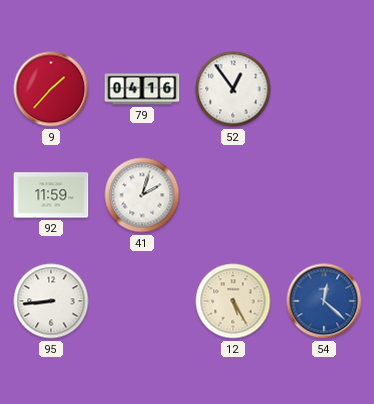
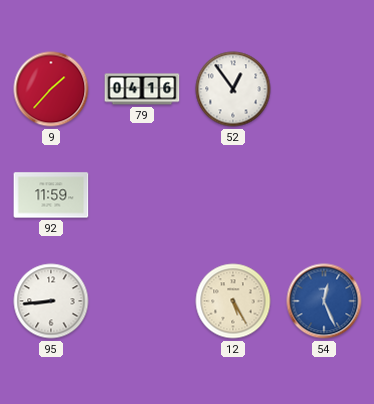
41: 2:03 -> none (142, 195)
54: 12:22 -> 12:26 (324, 301)
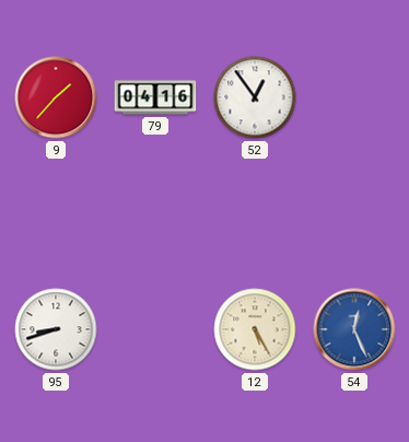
92: 11:59 -> none (51, 195)
95: 8:44 -> 8:42 (56, 329)
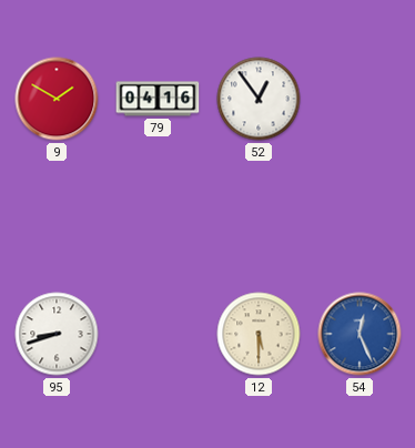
9: 1:37 -> 1:50 (57, 99)
12: 5:25 -> 5:30 (259, 334)
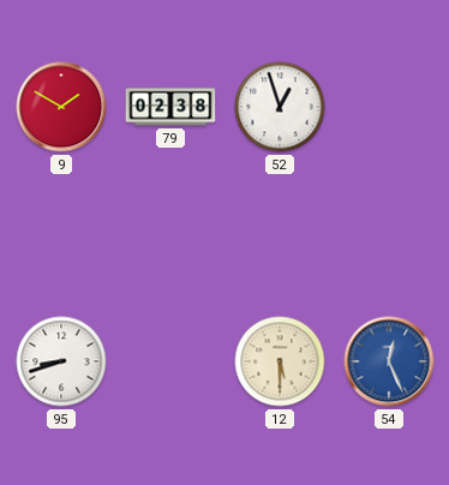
79: 04:16 -> 02:38 (170, 107)
52: 12:54 -> 12:57 (280, 107)
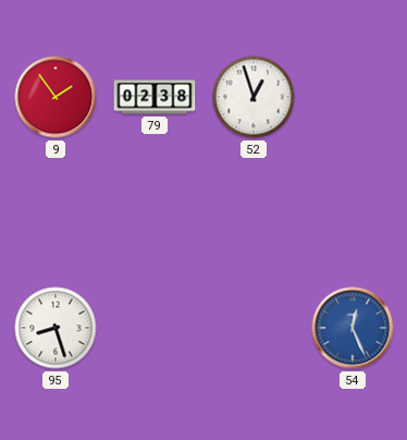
9: 1:50 -> 1:54 (55, 97)
95: 8:42 -> 8:27 (55, 328)
12: 5:30 -> none (280, 361)
